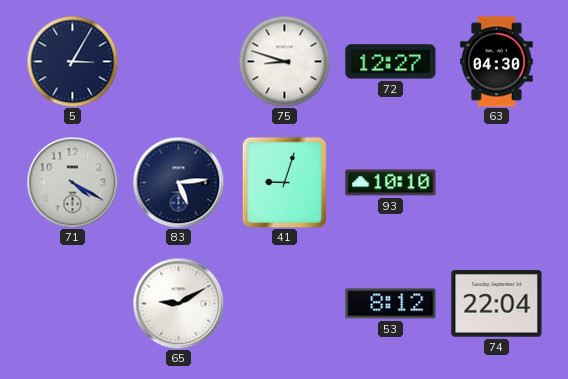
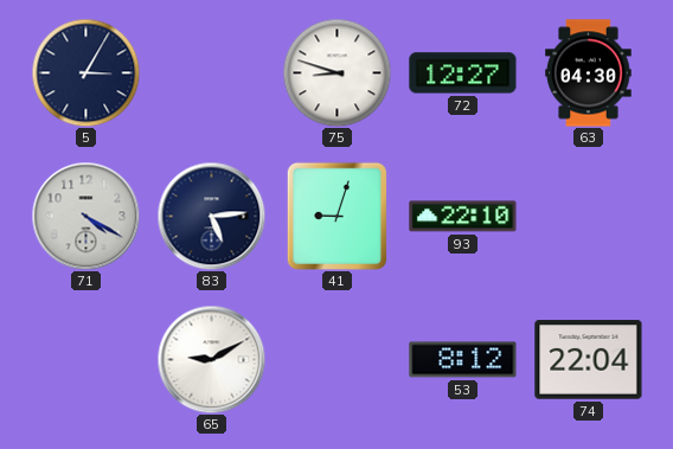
93: 10:10 -> 22:10 (463, 217)
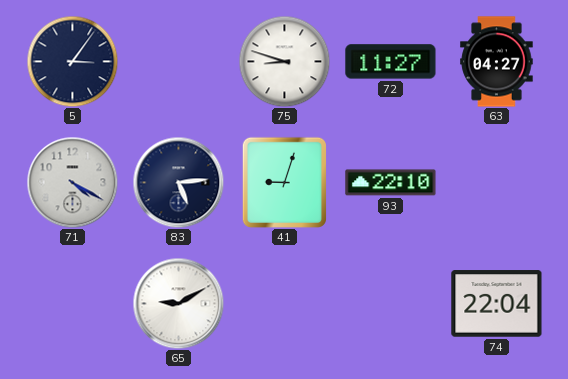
5: 3:05 -> 3:06 (72, 61)
72: 12:27 -> 11:27 (391, 62)
63: 04:30 -> 04:27 (497, 62)
53: 8:12 -> none (463, 360)
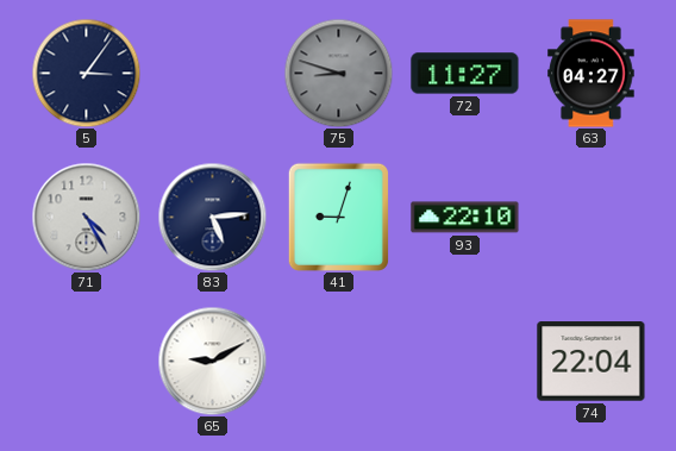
75 dial: white -> grey (338, 73)
71: 4:20 -> 4:25 (86, 217)
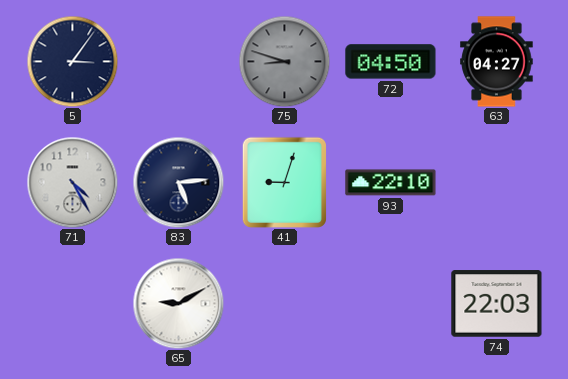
72: 11:27 -> 04:50 (391, 62)
74: 22:04 -> 22:03 (497, 304)
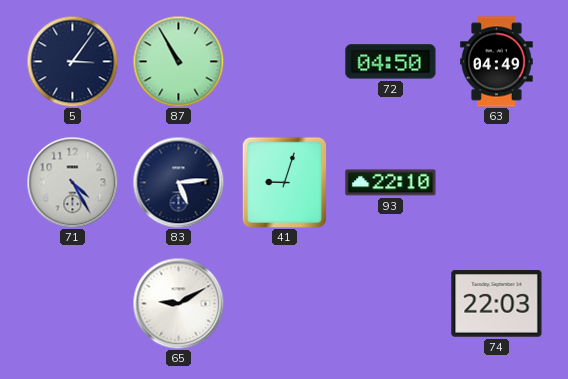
87: none -> 10:55 (178, 61)
75: 8:48 -> none (284, 61)
63: 04:27 -> 04:49 (497, 62)
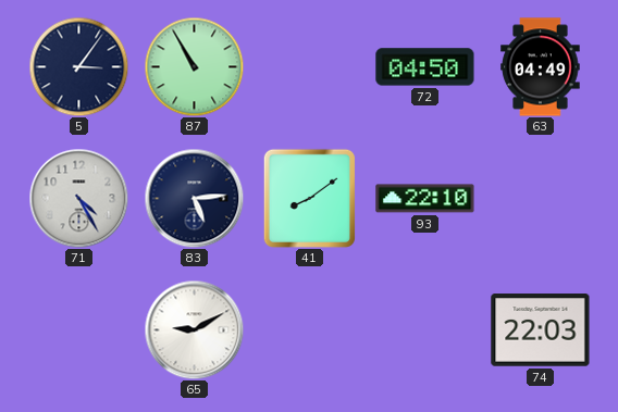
41: 9:03 -> 8:09 (309, 198)
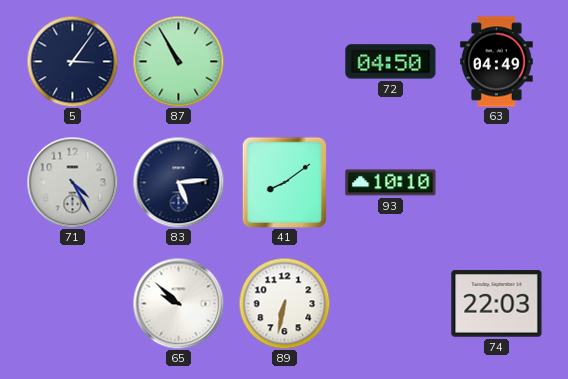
93: 22:10 -> 10:10 (391, 183)
65: 9:10 -> 9:52 (178, 303)
89: none -> 6:32 (284, 303)
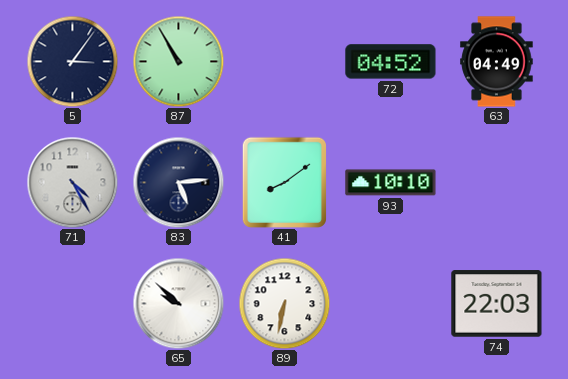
72: 04:50 -> 04:52 (391, 62)
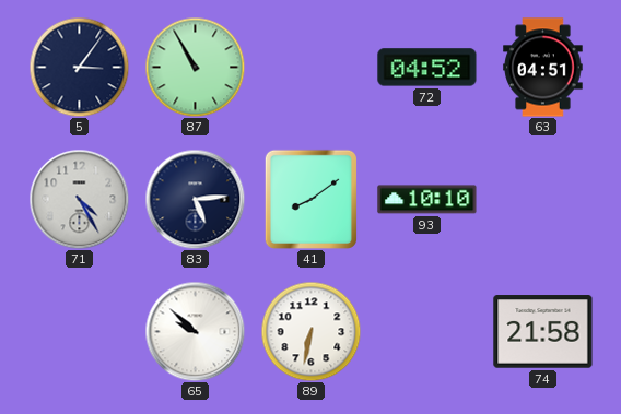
63: 04:49 -> 04:51 (543, 68)
74: 22:03 -> 21:58 (543, 332)
